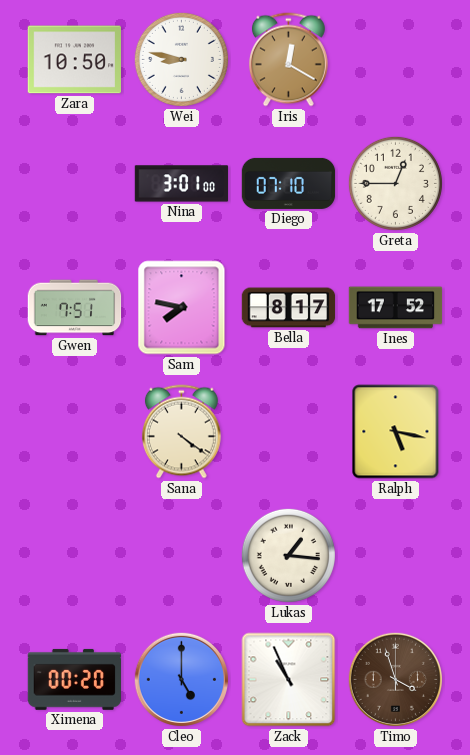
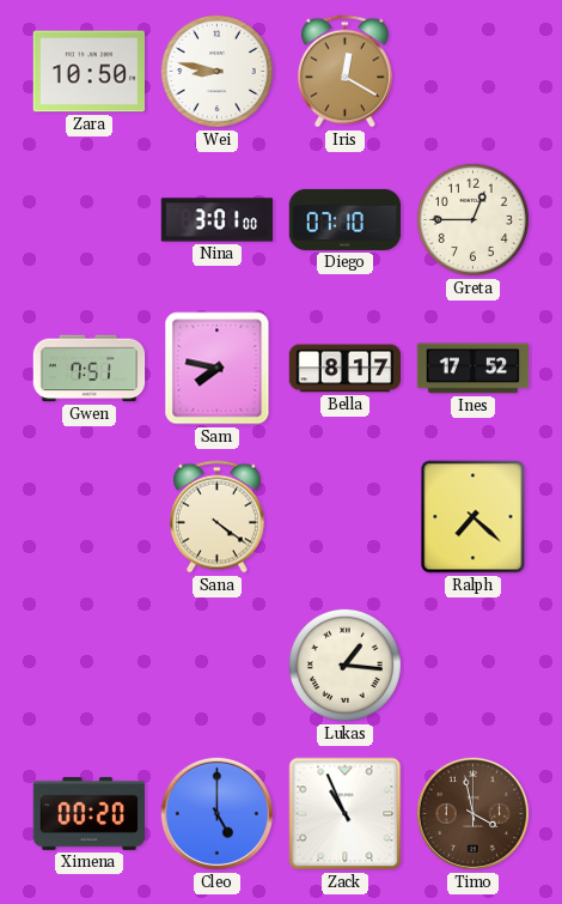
Ralph: 5:17 -> 7:22 (474, 517)
Timo: 3:57 -> 3:58 (472, 813)
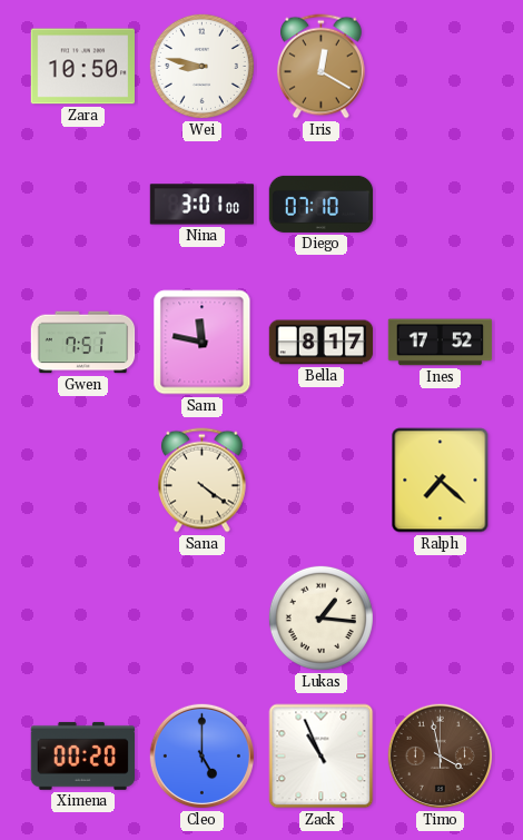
Greta: 12:45 -> none (472, 219)
Sam: 7:47 -> 11:47 (203, 343)
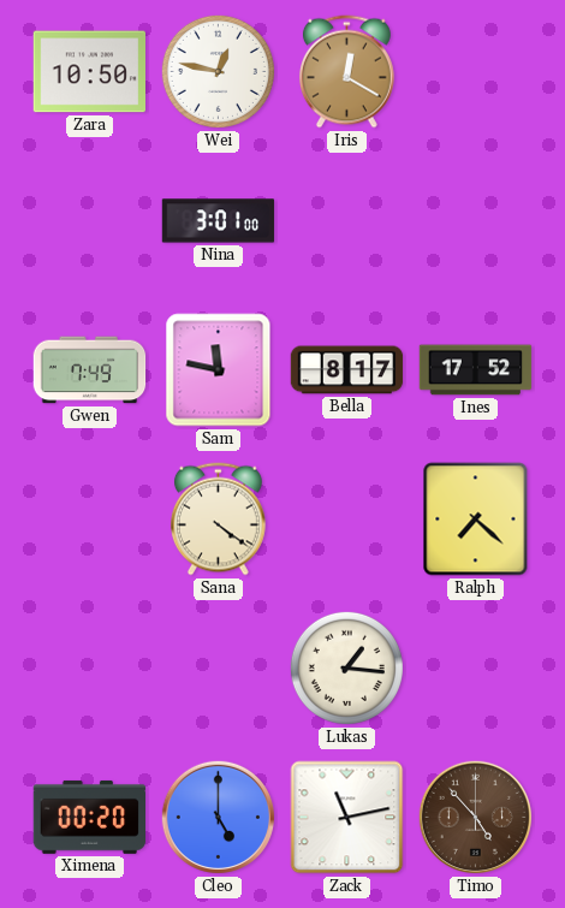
Wei: 8:47 -> 12:47 (218, 71)
Diego: 07:10 -> none (322, 204)
Gwen: 7:51 -> 7:49 (90, 370)
Zack: 10:56 -> 11:13 (347, 818)
Timo: 3:58 -> 4:53 (475, 817)
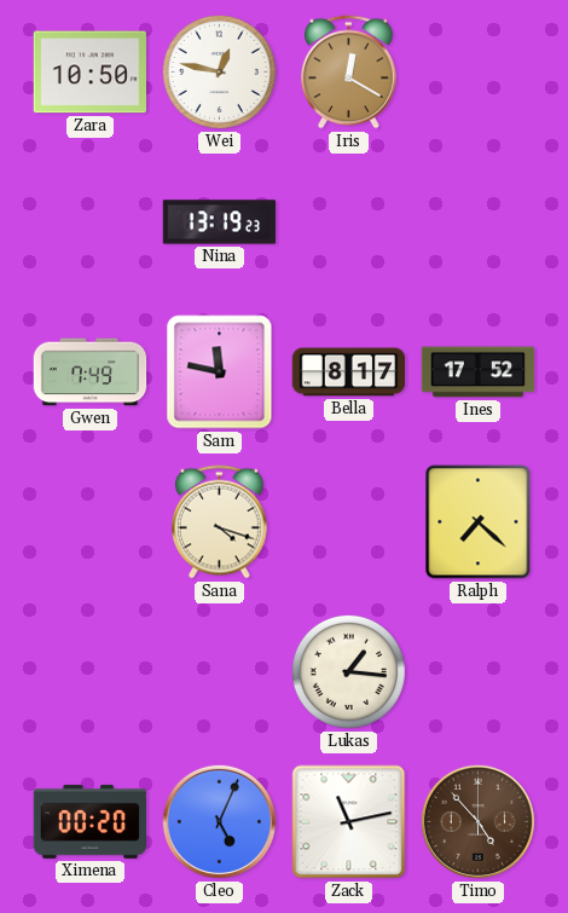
Nina: 3:01 -> 13:19 (220, 223)
Sana: 4:21 -> 4:18 (219, 522)
Cleo: 5:00 -> 5:04 (219, 821)
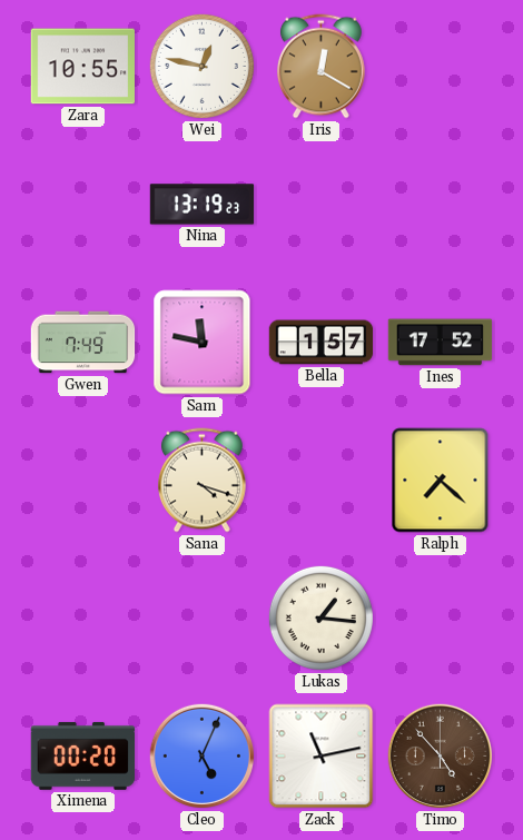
Zara: 10:50 -> 10:55 (82, 67)
Bella: 8:17 -> 1:57 (322, 343)
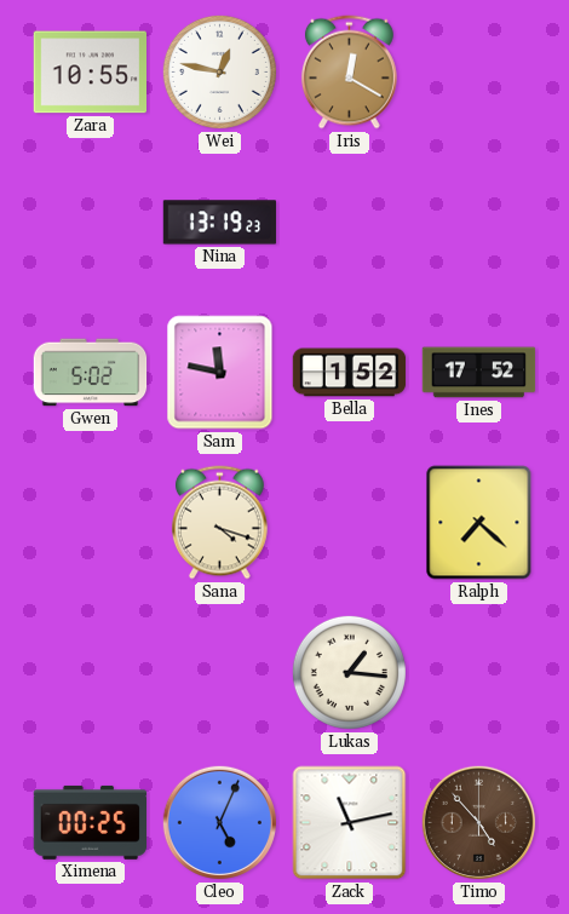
Gwen: 7:49 -> 5:02 (91, 373)
Bella: 1:57 -> 1:52 (350, 373)
Ximena: 00:20 -> 00:25 (90, 822)
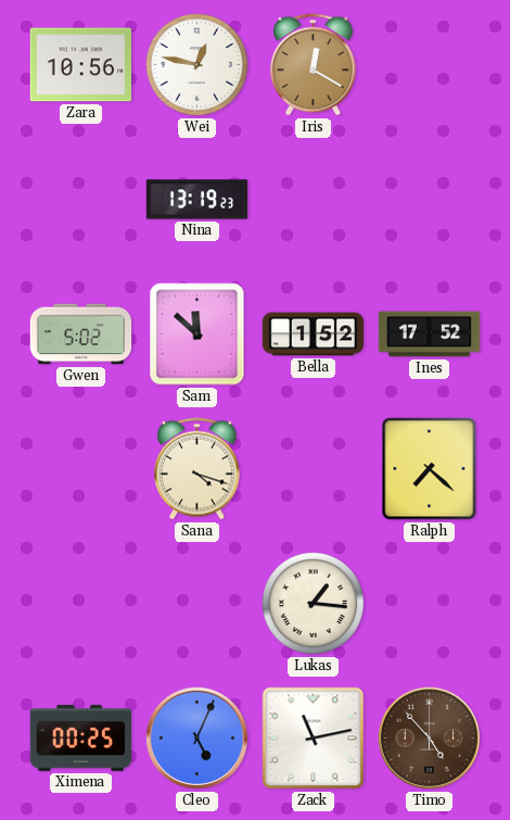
Zara: 10:55 -> 10:56 (80, 65)
Sam: 11:47 -> 11:52 (197, 335)
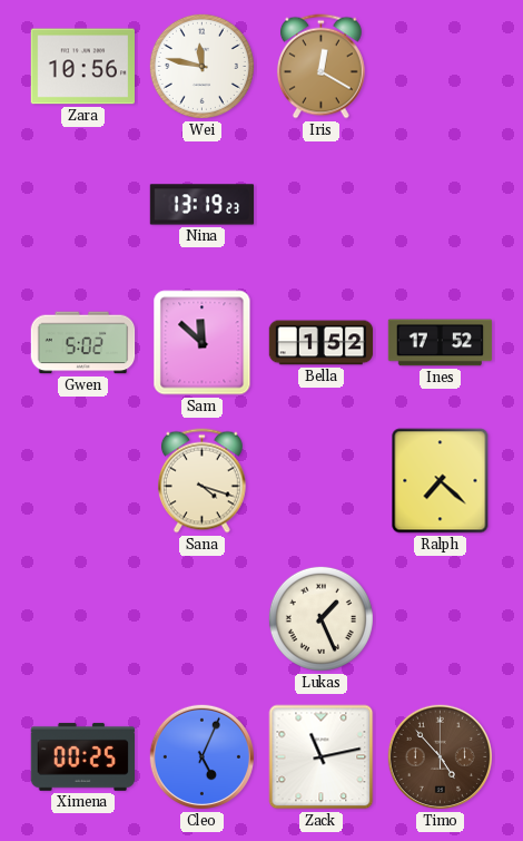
Wei: 12:47 -> 11:47 (201, 66)
Lukas: 1:16 -> 1:26 (320, 618)
